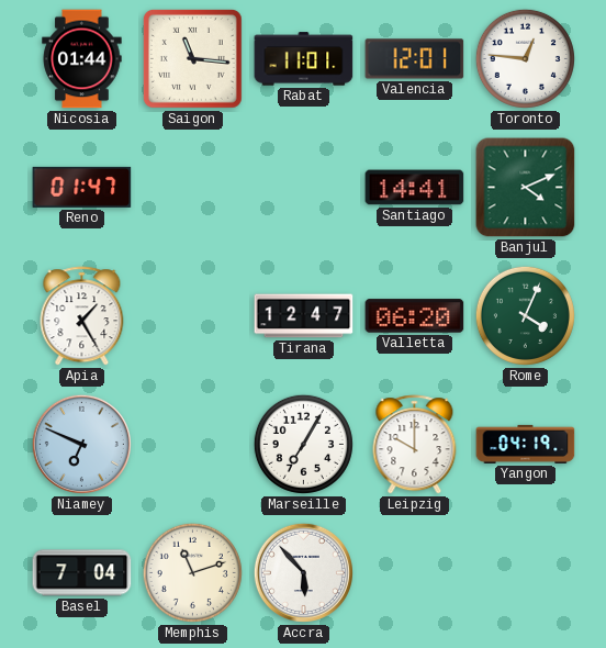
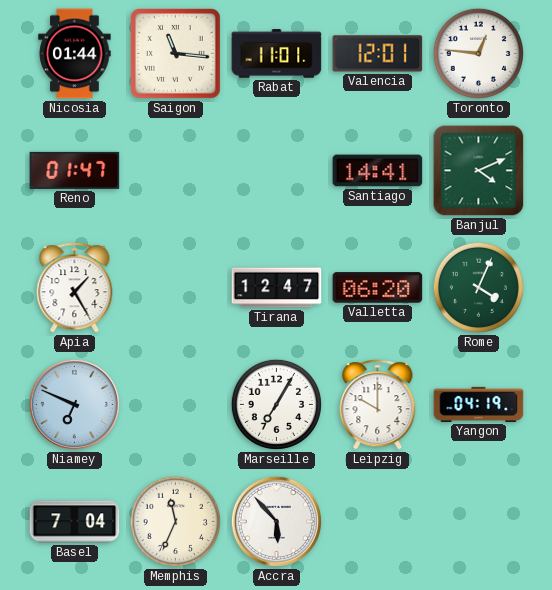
Memphis: 11:12 -> 11:34 (175, 521)
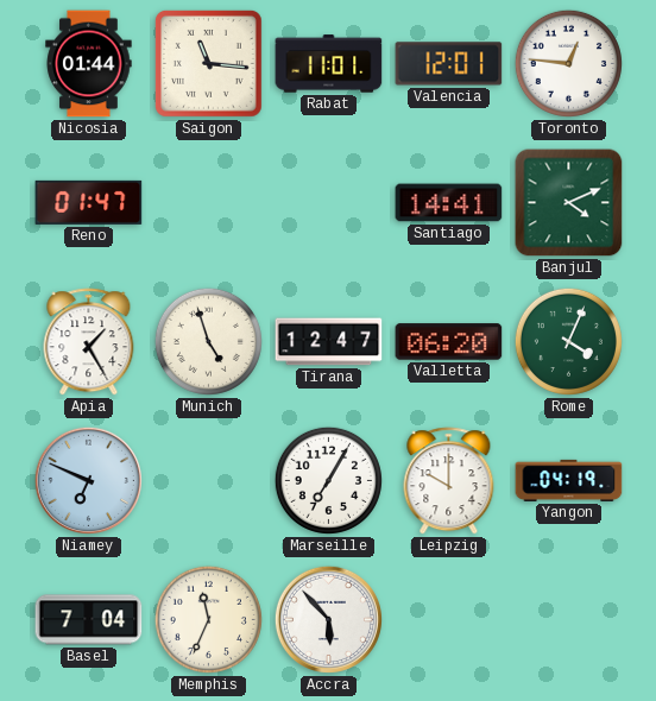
Munich: none -> 4:57 (208, 341)
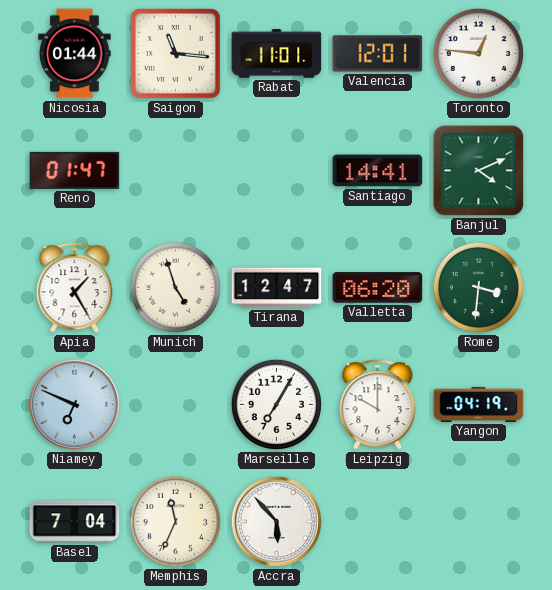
Rome: 4:04 -> 3:31 (478, 287)
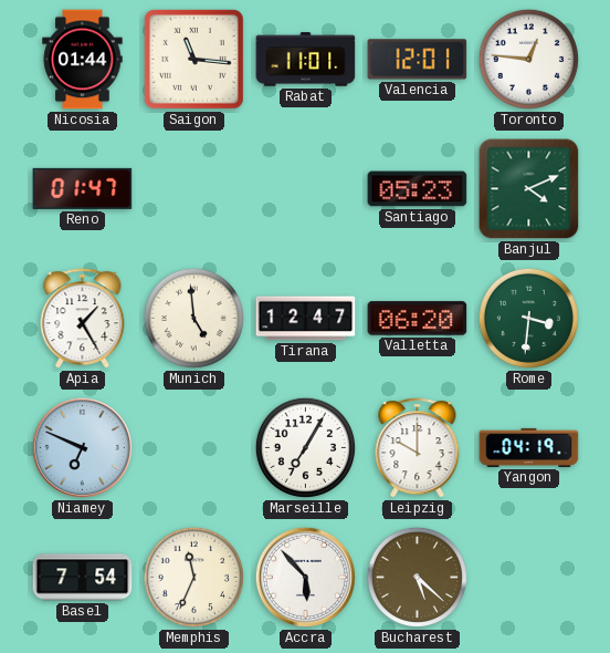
Santiago: 14:41 -> 05:23 (418, 189)
Munich: 4:57 -> 4:59 (193, 318)
Basel: 7:04 -> 7:54 (83, 578)
Bucharest: none -> 5:22 (417, 577)
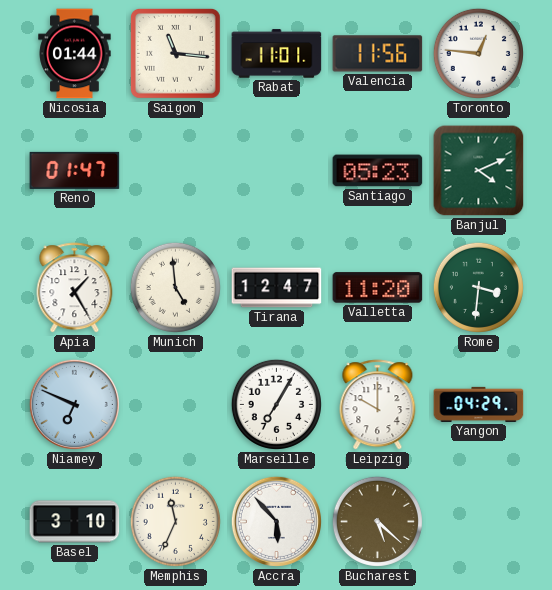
Valencia: 12:01 -> 11:56 (378, 54)
Valletta: 06:20 -> 11:20 (378, 288)
Yangon: 04:19 -> 04:29 (479, 404)
Basel: 7:54 -> 3:10 (75, 522)
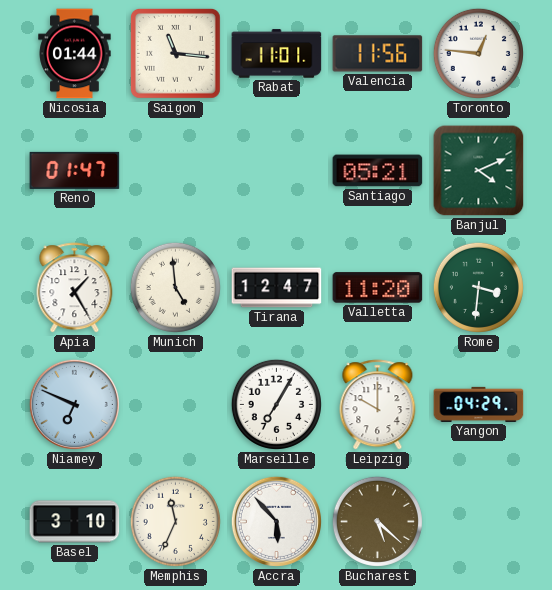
Santiago: 05:23 -> 05:21 (378, 171)
